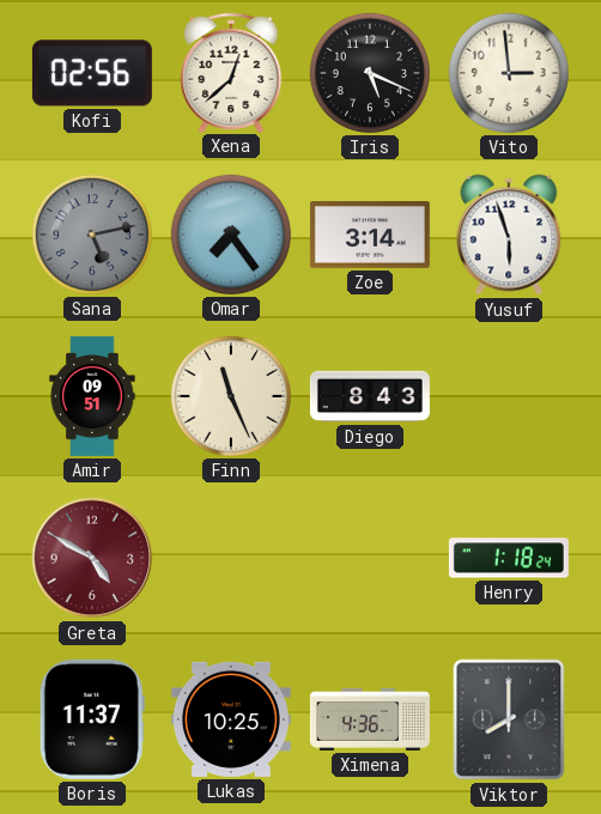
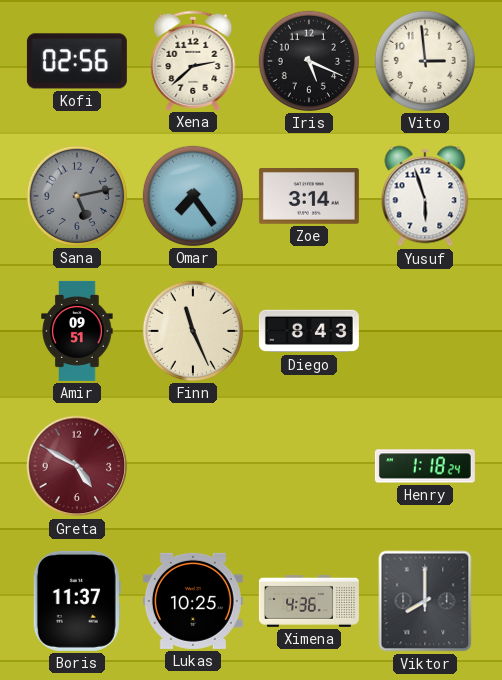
Xena: 12:38 -> 2:38 (193, 60)
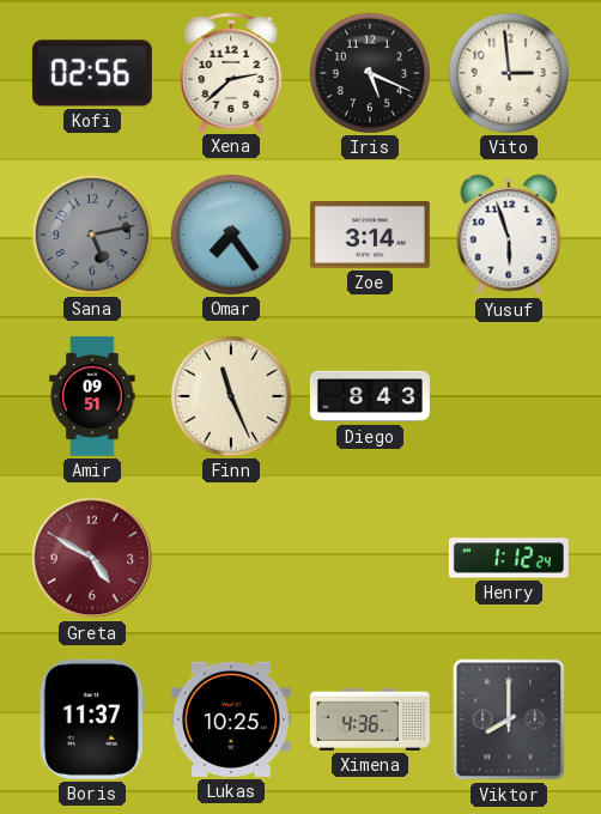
Henry: 1:18 -> 1:12 (509, 558)
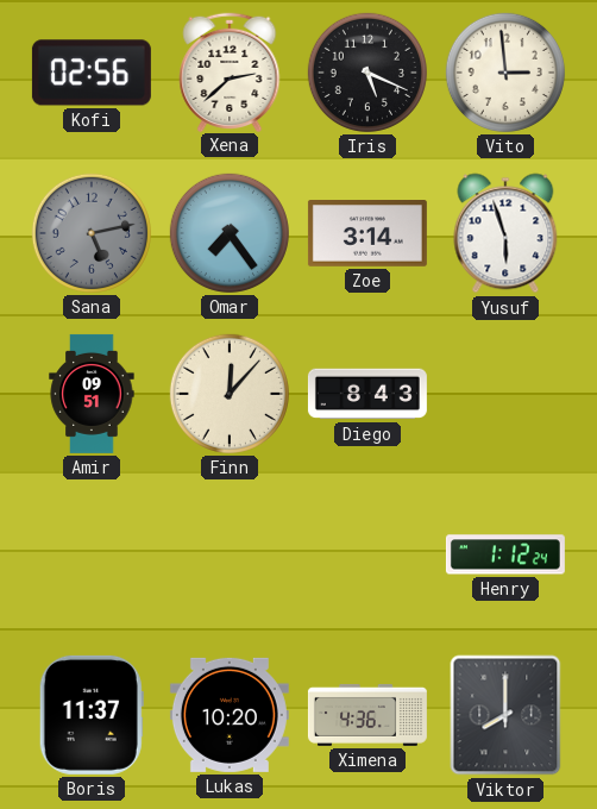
Finn: 11:26 -> 12:07 (230, 394)
Greta: 4:50 -> none (92, 558)
Lukas: 10:25 -> 10:20 (230, 715)
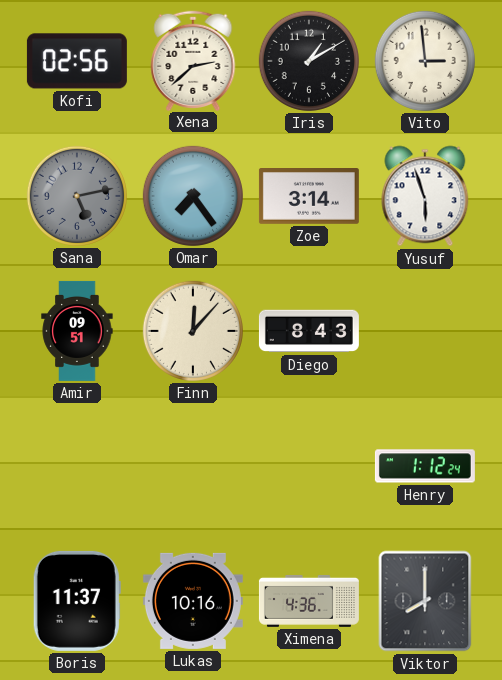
Iris: 5:19 -> 1:10 (309, 61)
Lukas: 10:20 -> 10:16 (193, 601)
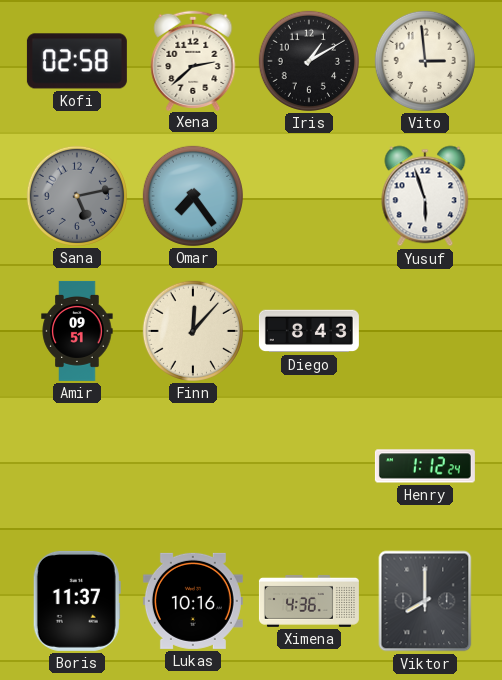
Kofi: 02:56 -> 02:58 (77, 61)
Zoe: 3:14 -> none (309, 197)
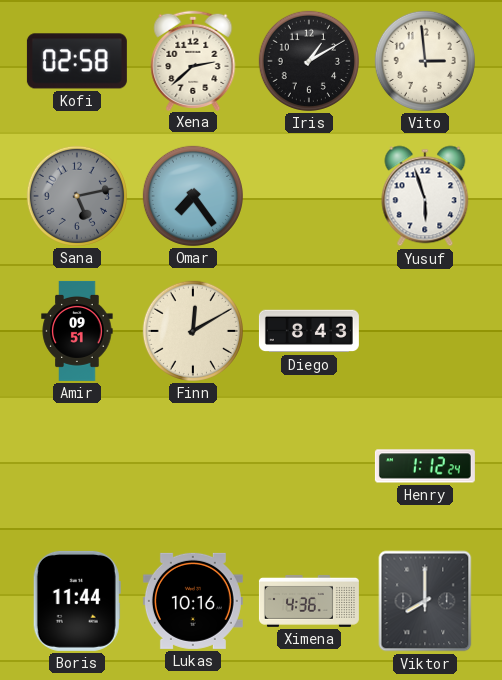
Finn: 12:07 -> 12:10 (193, 331)
Boris: 11:37 -> 11:44 (77, 601)
